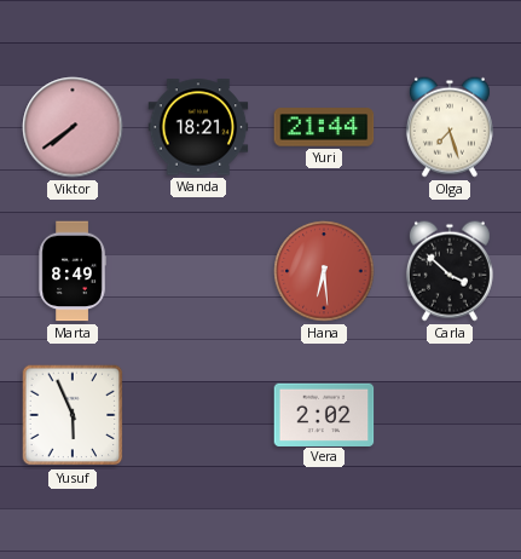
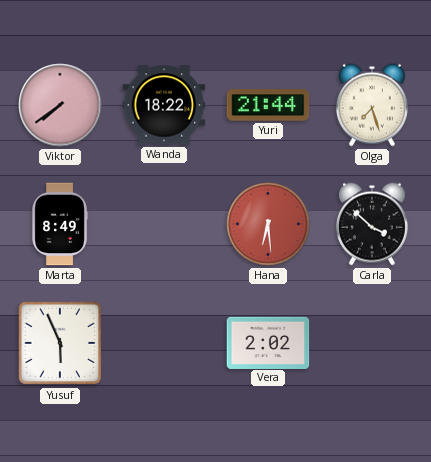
Wanda: 18:21 -> 18:22 (164, 105)
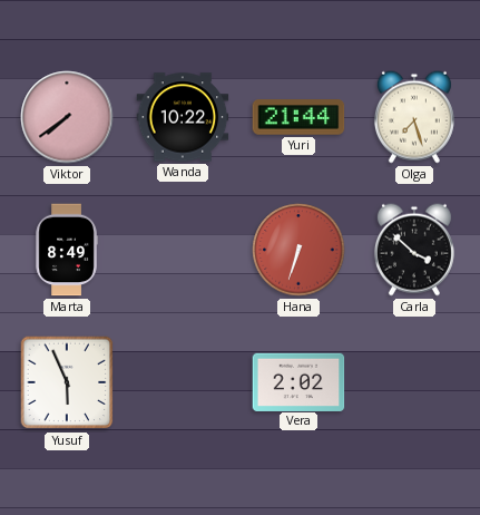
Wanda: 18:22 -> 10:22 (183, 117)
Hana: 6:29 -> 6:33 (298, 250)
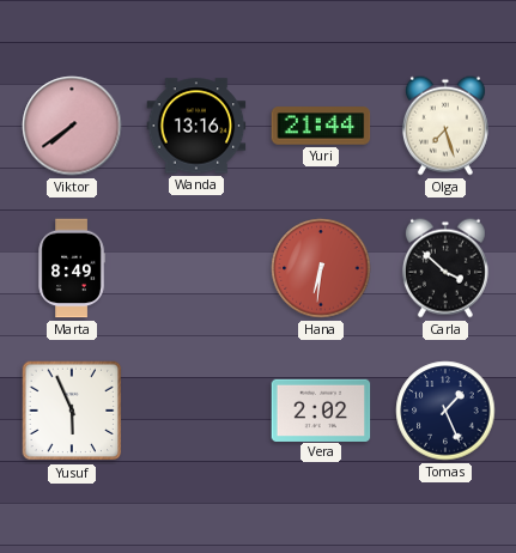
Wanda: 10:22 -> 13:16 (196, 126)
Hana: 6:33 -> 6:31 (321, 268)
Tomas: none -> 1:26 (445, 411)
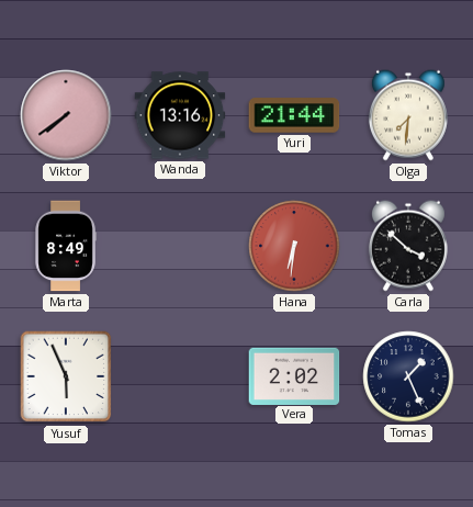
Olga: 7:27 -> 7:31 (408, 115)
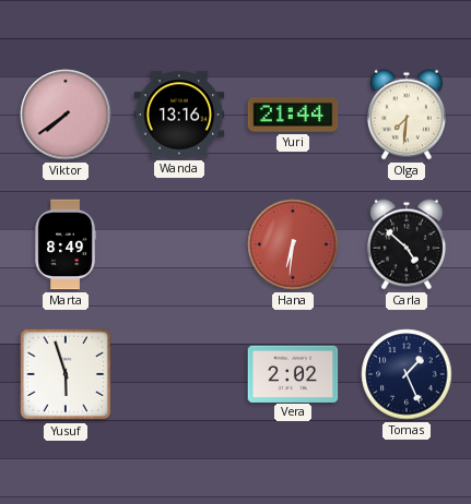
Carla: 3:52 -> 4:52 (407, 244)
Yusuf: 5:56 -> 5:57 (66, 374)
